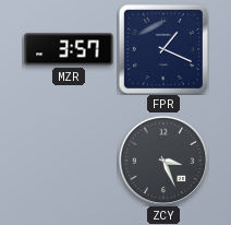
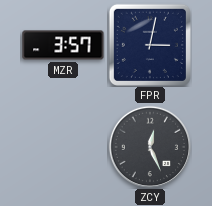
FPR: 1:19 -> 3:02 (150, 45)
ZCY: 3:26 -> 12:26 (149, 146)
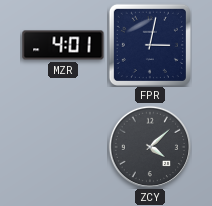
MZR: 3:57 -> 4:01 (63, 45)
ZCY: 12:26 -> 4:08 (149, 146)
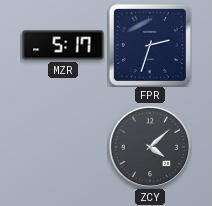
MZR: 4:01 -> 5:17 (63, 45)
FPR: 3:02 -> 2:33 (150, 45)
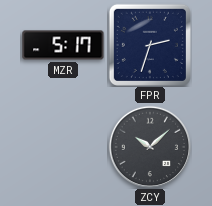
ZCY: 4:08 -> 10:08 (149, 146)
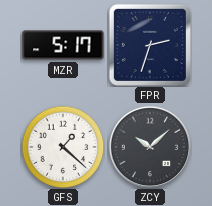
GFS: none -> 1:22 (63, 147)
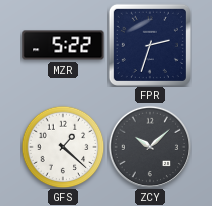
MZR: 5:17 -> 5:22 (63, 45)
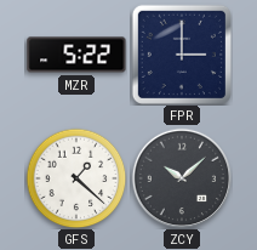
FPR: 2:33 -> 3:00 (182, 55)
